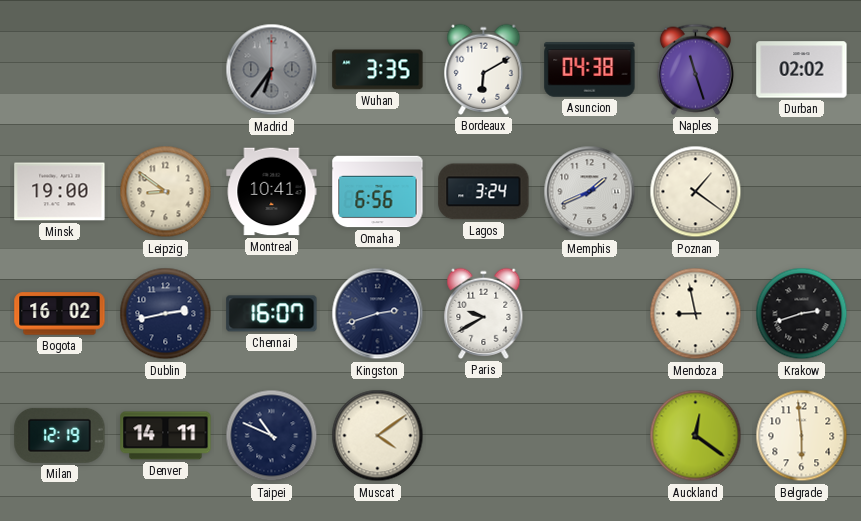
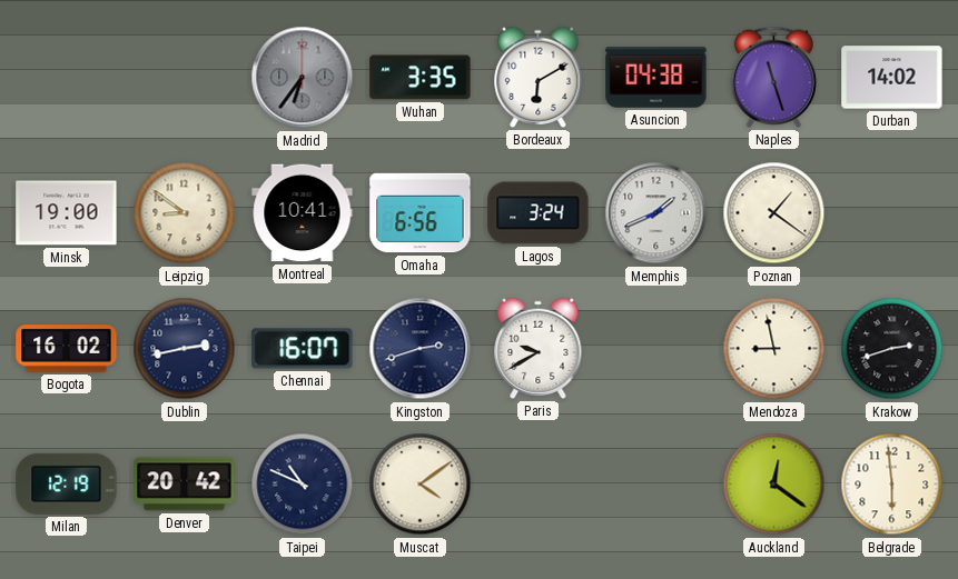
Durban: 02:02 -> 14:02 (892, 78)
Denver: 14:11 -> 20:42 (185, 485)
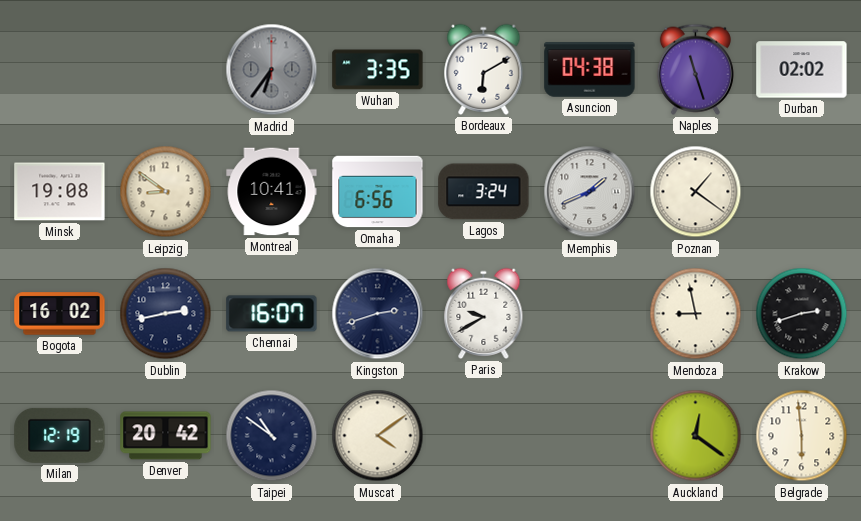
Durban: 14:02 -> 02:02 (802, 70)
Minsk: 19:00 -> 19:08 (60, 192)
Taipei: 10:49 -> 10:51 (272, 436)
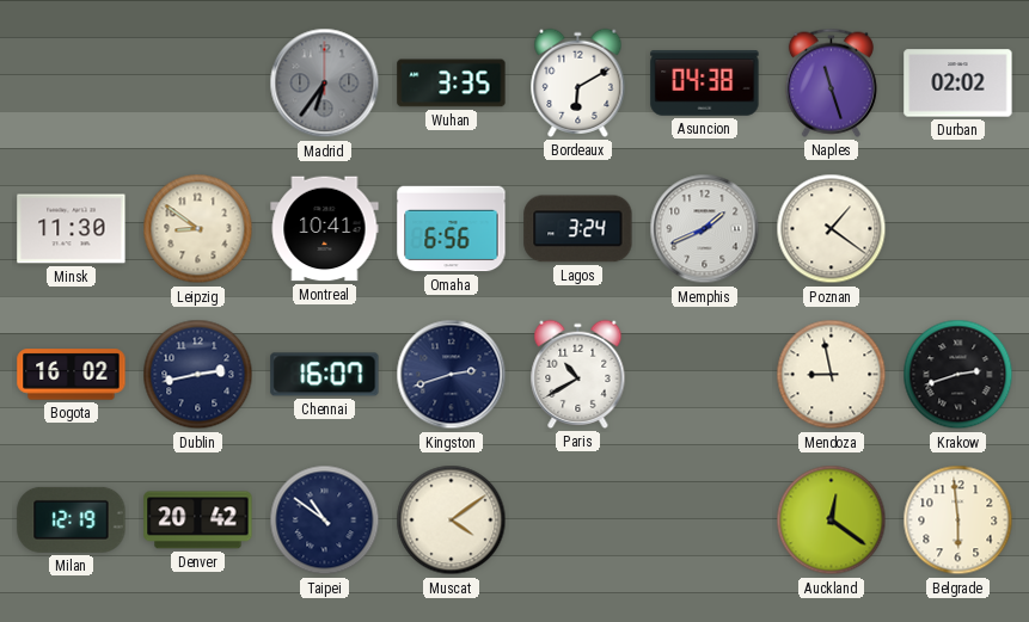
Minsk: 19:08 -> 11:30 (72, 229)
Paris: 9:40 -> 10:40 (578, 374)
